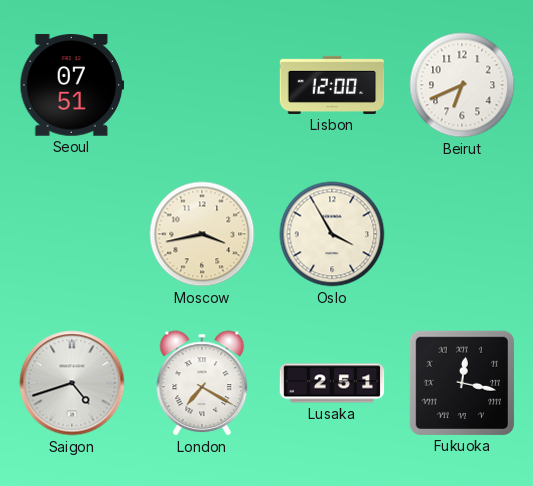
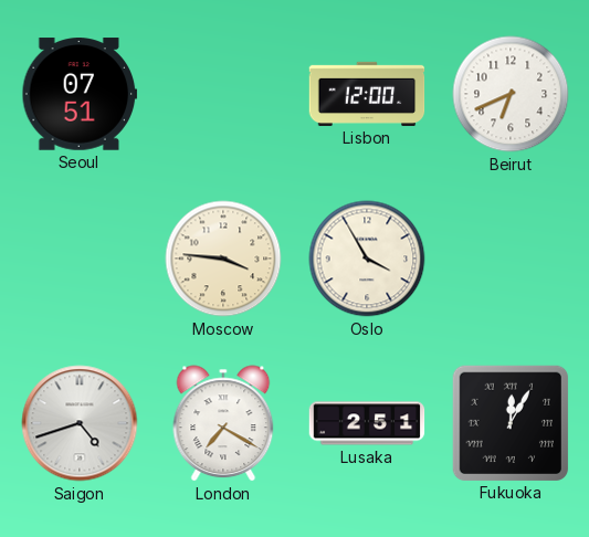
Moscow: 3:43 -> 3:46 (223, 259)
Fukuoka: 12:17 -> 12:05 (509, 422)
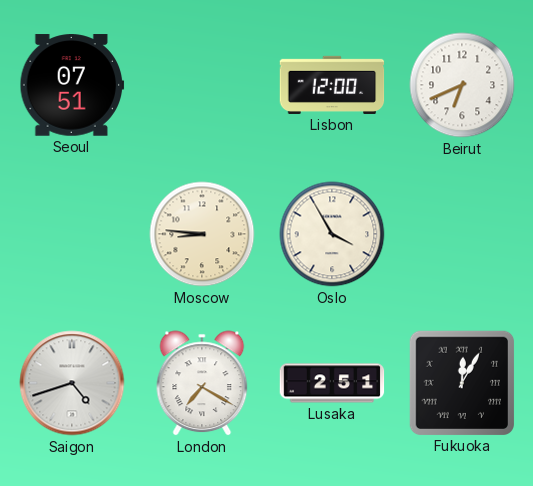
Moscow: 3:46 -> 8:46 (202, 234)
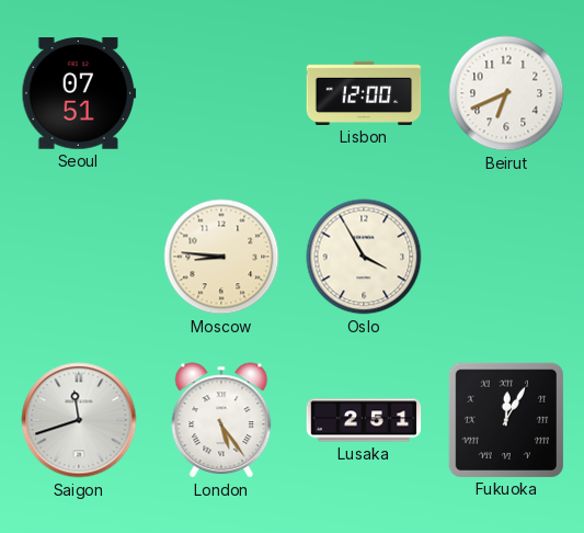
Saigon: 4:42 -> 11:42 (79, 420)
London: 7:20 -> 5:24 (221, 420)
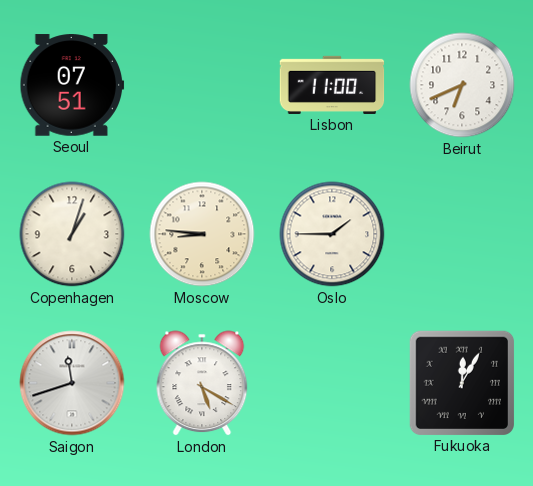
Lisbon: 12:00 -> 11:00 (332, 85)
Copenhagen: none -> 1:03 (72, 234)
Oslo: 3:55 -> 1:45 (332, 234)
London: 5:24 -> 5:20 (202, 383)
Lusaka: 2:51 -> none (364, 420)
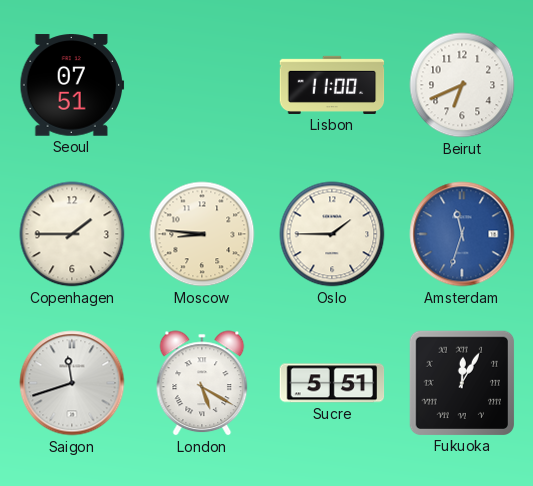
Copenhagen: 1:03 -> 1:45 (72, 234)
Amsterdam: none -> 11:33 (462, 234)
Sucre: none -> 5:51 (332, 383)
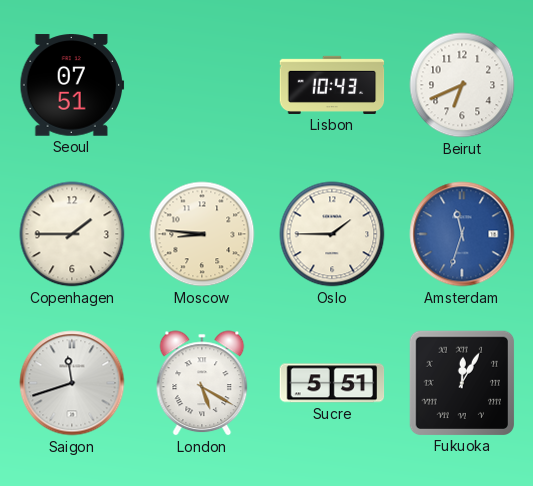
Lisbon: 11:00 -> 10:43 (332, 85)
